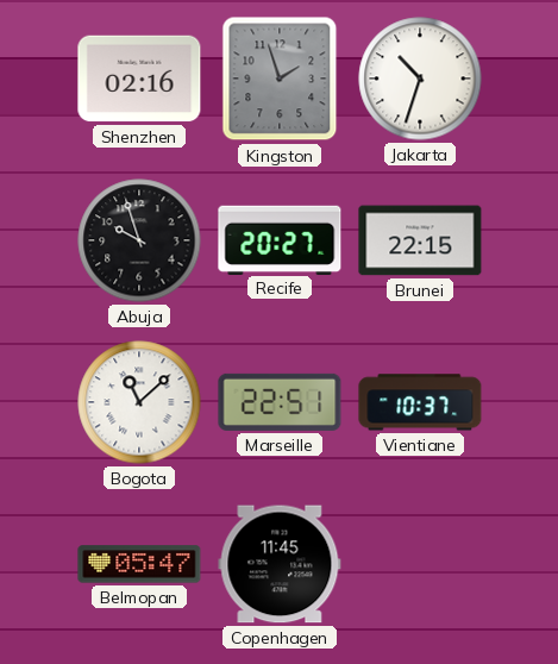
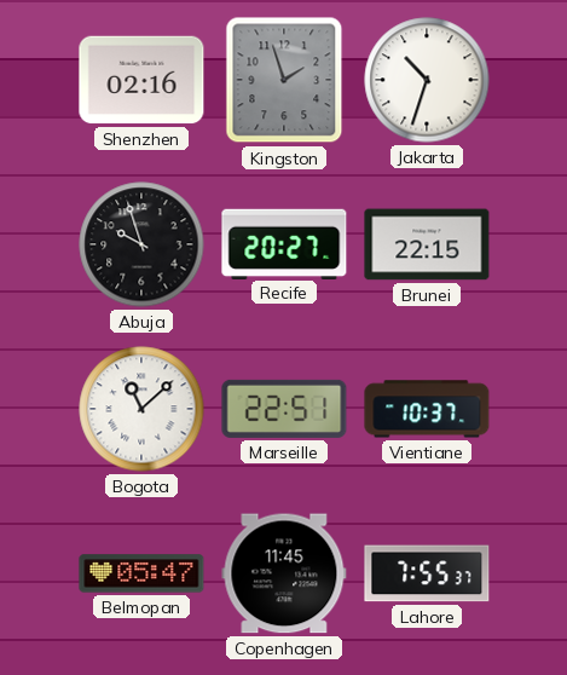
Lahore: none -> 7:55 (427, 573)
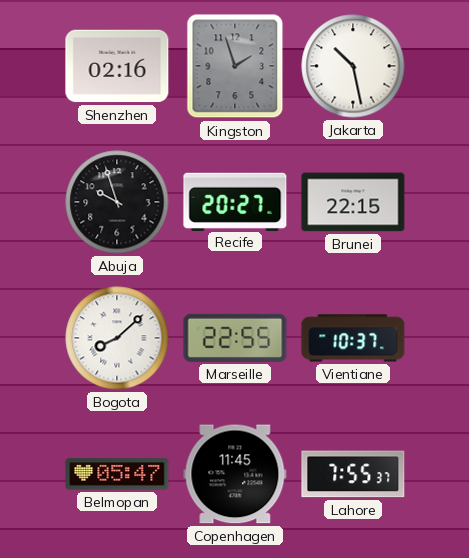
Jakarta: 10:33 -> 10:28 (353, 66)
Bogota: 11:08 -> 8:08 (117, 338)
Marseille: 22:51 -> 22:55 (235, 338)
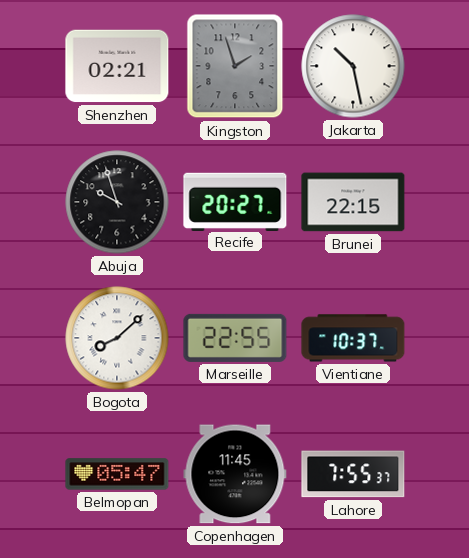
Shenzhen: 02:16 -> 02:21 (117, 66)
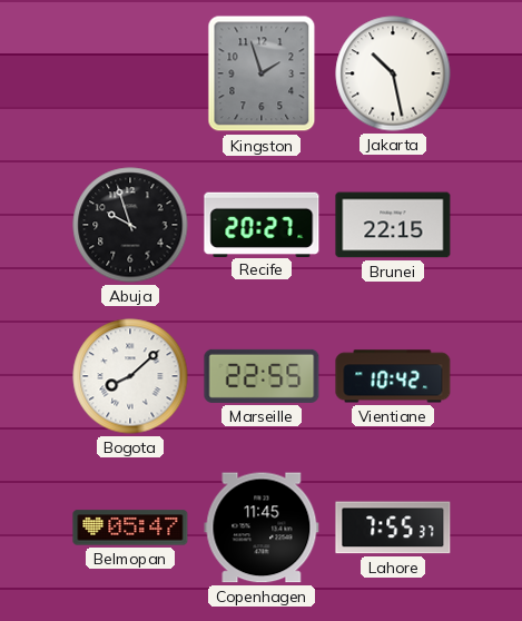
Shenzhen: 02:21 -> none (117, 66)
Vientiane: 10:37 -> 10:42 (393, 376)
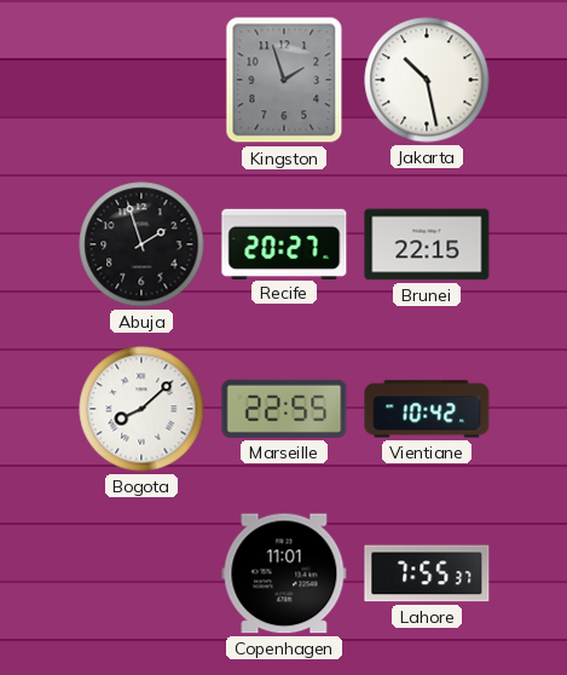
Abuja: 9:57 -> 1:57 (141, 244)
Belmopan: 05:47 -> none (130, 528)
Copenhagen: 11:45 -> 11:01 (284, 573)
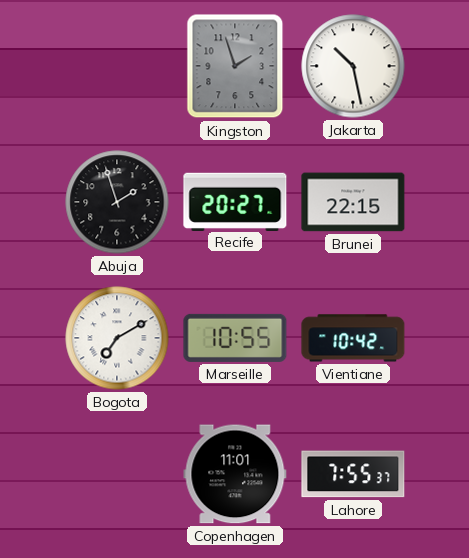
Bogota: 8:08 -> 7:10 (117, 338)
Marseille: 22:55 -> 10:55 (235, 338)
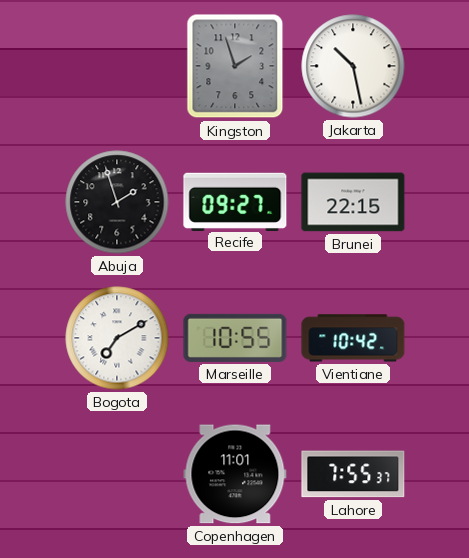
Recife: 20:27 -> 09:27 (235, 201)
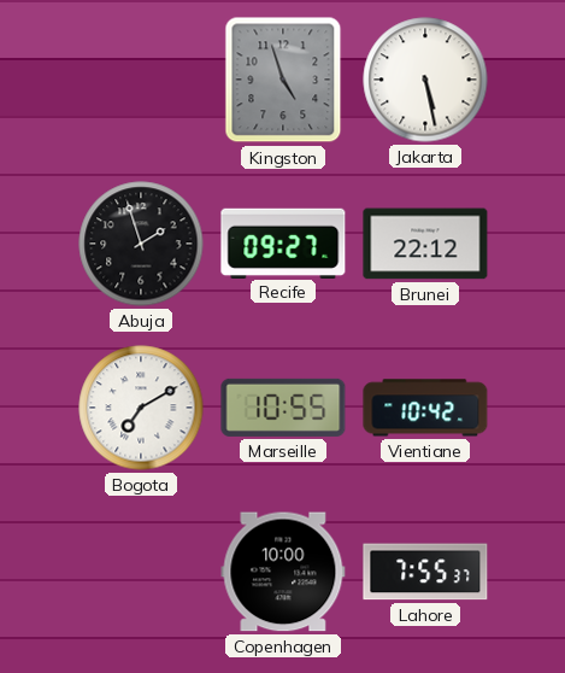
Kingston: 1:57 -> 4:57 (283, 80)
Jakarta: 10:28 -> 5:28 (425, 80)
Brunei: 22:15 -> 22:12 (425, 244)
Copenhagen: 11:01 -> 10:00 (283, 572)
